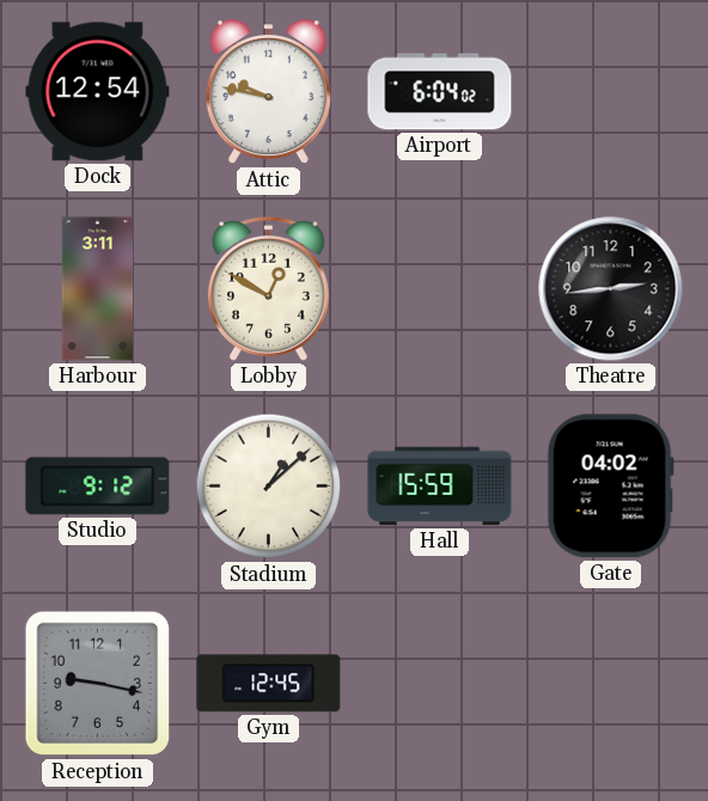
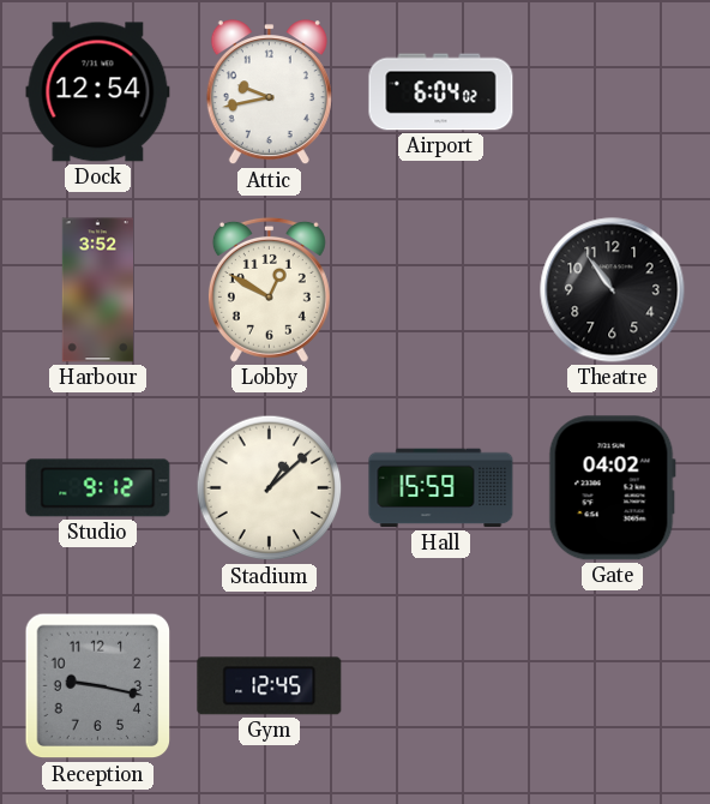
Attic: 9:47 -> 9:43 (269, 92)
Harbour: 3:11 -> 3:52 (97, 290)
Theatre: 2:44 -> 10:54 (613, 290)
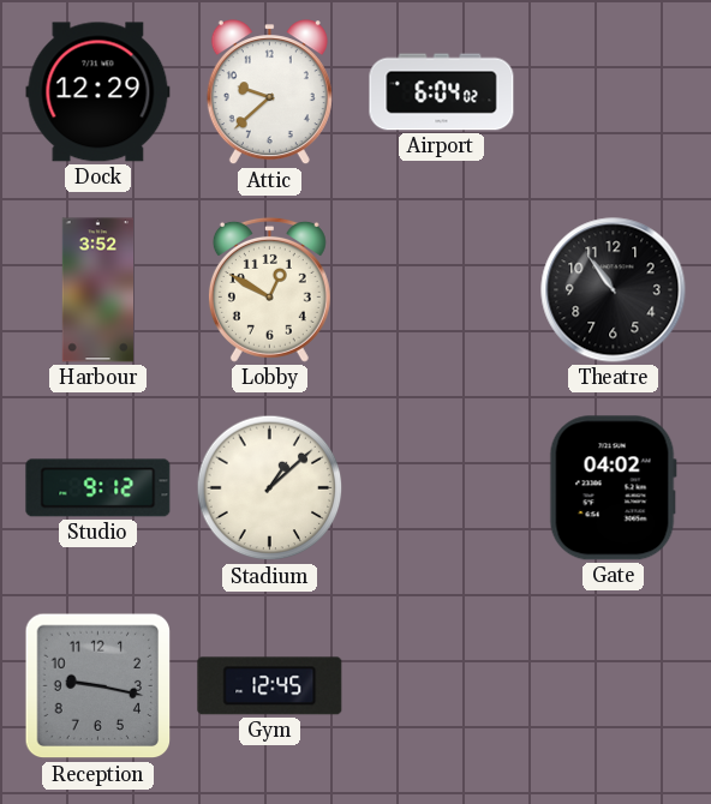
Dock: 12:54 -> 12:29 (98, 92)
Attic: 9:43 -> 9:38 (269, 92)
Hall: 15:59 -> none (441, 488)
